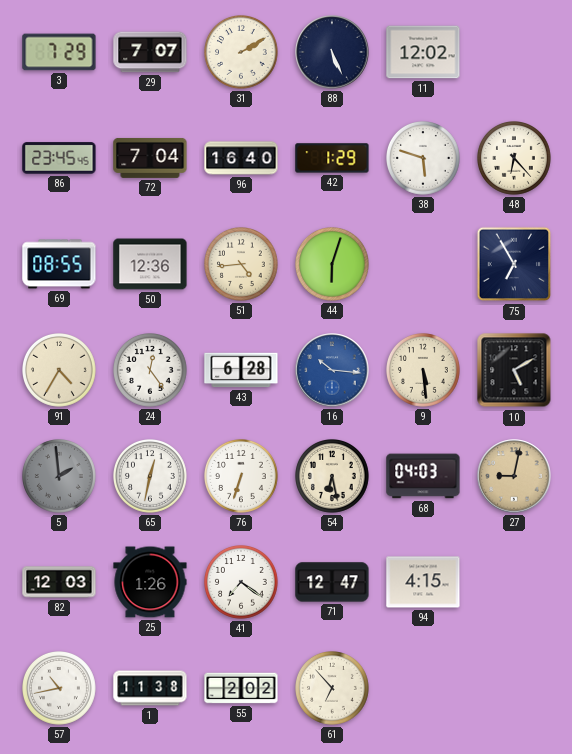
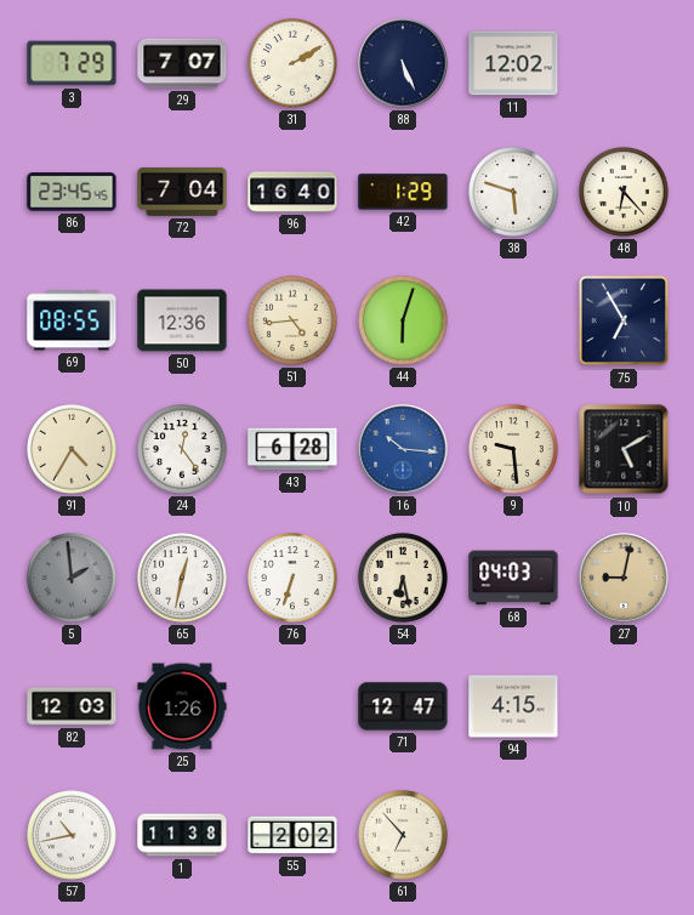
9: 5:29 -> 9:29 (514, 450)
41: 7:21 -> none (242, 583)
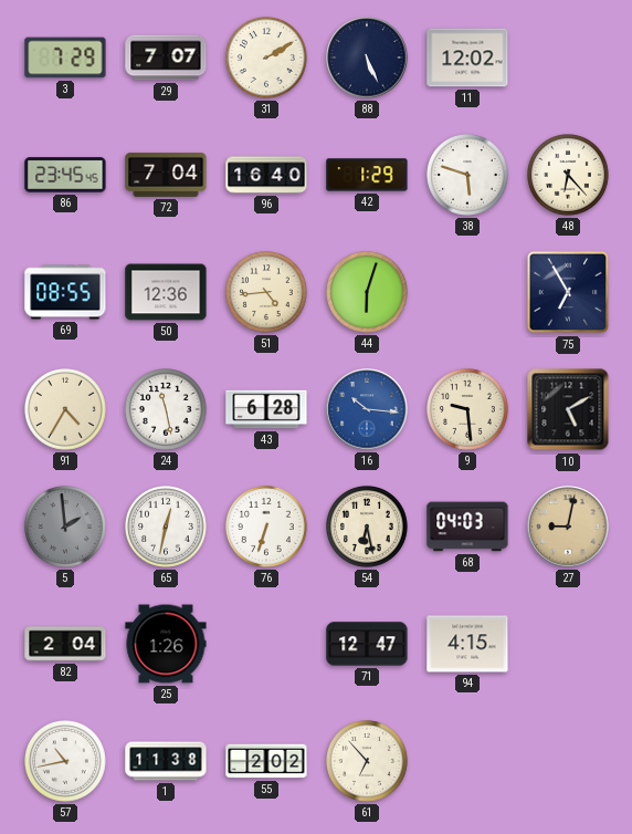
24: 12:24 -> 11:28 (167, 410)
82: 12:03 -> 2:04 (65, 644)
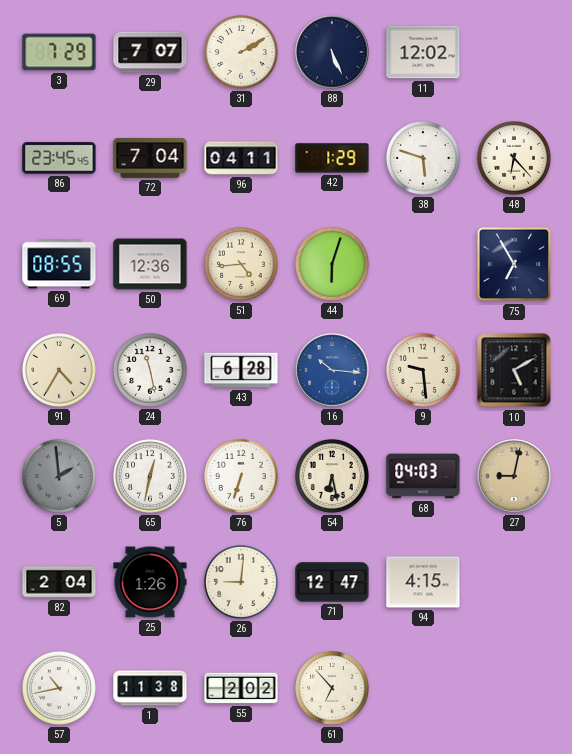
96: 16:40 -> 04:11 (241, 158)
26: none -> 9:01 (242, 583)
